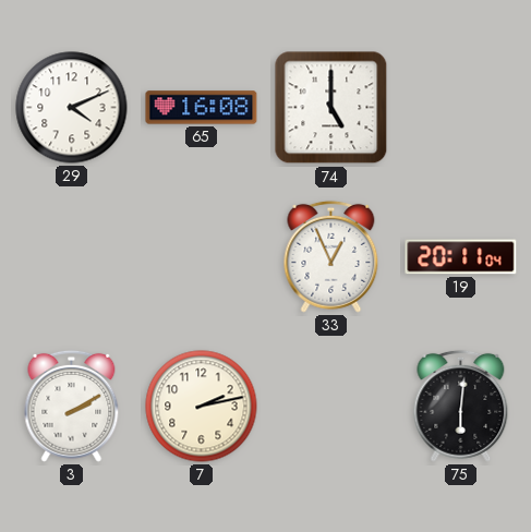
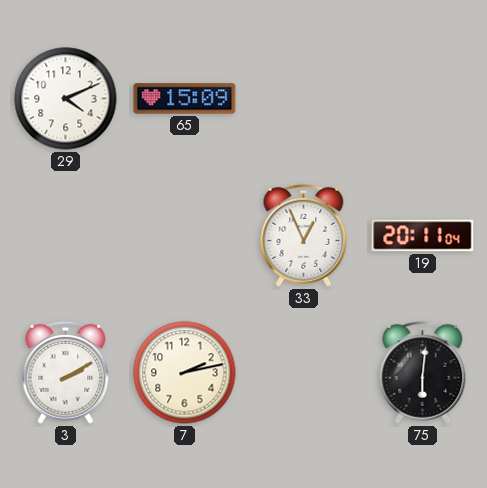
65: 16:08 -> 15:09 (185, 99)
74: 5:00 -> none (331, 108)
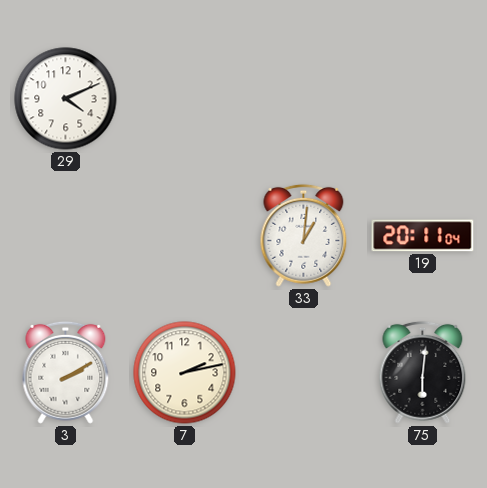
65: 15:09 -> none (185, 99)
33: 12:56 -> 1:01 (304, 235)
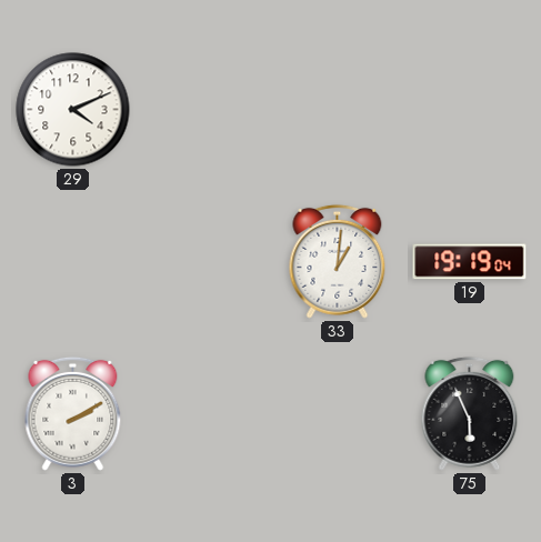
19: 20:11 -> 19:19 (470, 262)
7: 2:13 -> none (185, 373)
75: 6:01 -> 5:56 (470, 413)
